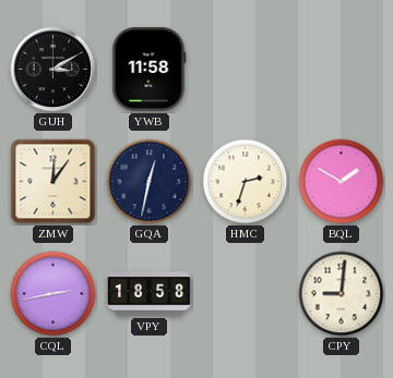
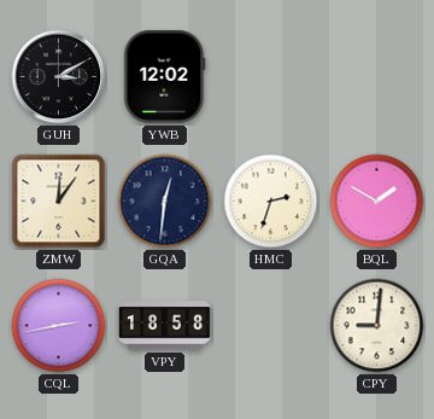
YWB: 11:58 -> 12:02 (165, 76)
GQA: 12:32 -> 12:31 (165, 202)
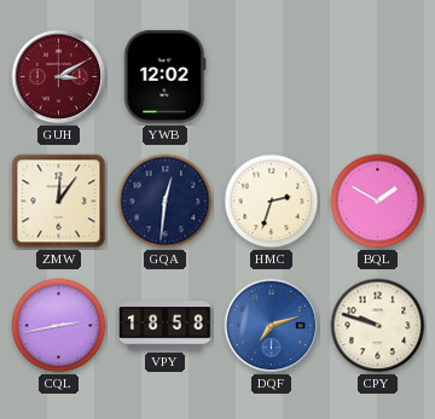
GUH dial: black -> burgundy (59, 77)
DQF: none -> 7:12 (272, 326)
CPY: 9:01 -> 9:48 (378, 326)
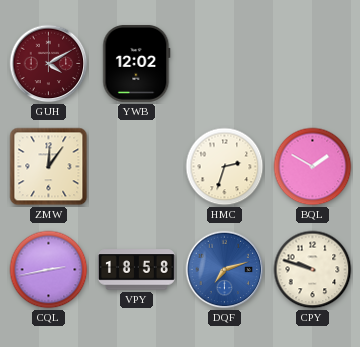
GUH: 3:10 -> 4:10 (49, 64)
GQA: 12:31 -> none (166, 202)
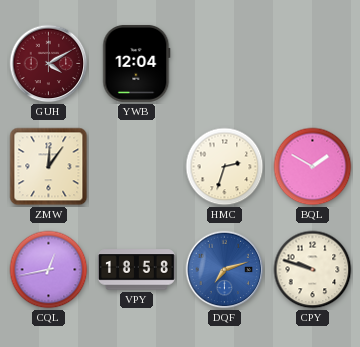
YWB: 12:02 -> 12:04 (137, 63)
CQL: 2:43 -> 12:43 (49, 270)
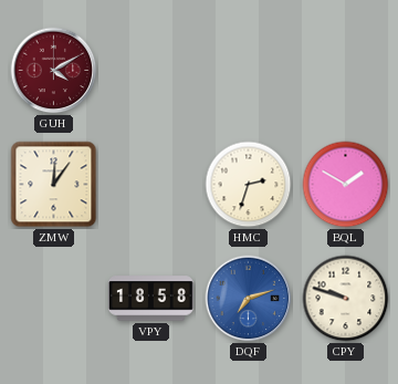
YWB: 12:04 -> none (137, 63)
CQL: 12:43 -> none (49, 270)
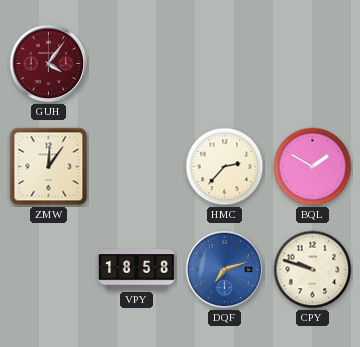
GUH: 4:10 -> 4:06 (49, 64)
HMC: 2:33 -> 2:37 (225, 167)
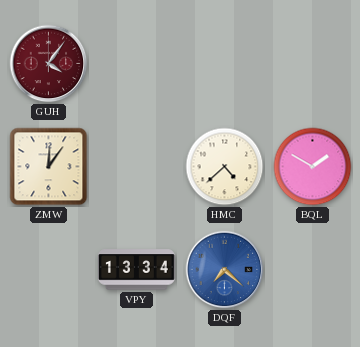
HMC: 2:37 -> 4:38 (225, 167)
VPY: 18:58 -> 13:34 (136, 270)
DQF: 7:12 -> 7:22 (225, 270)
CPY: 9:48 -> none (313, 270)
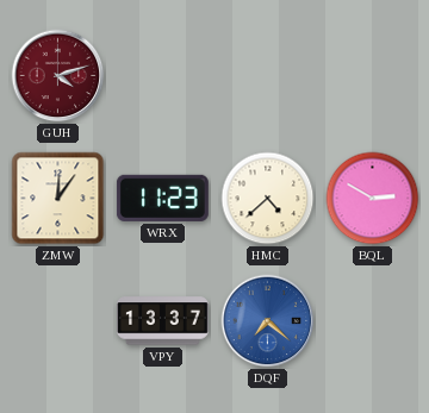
GUH: 4:06 -> 4:12 (58, 76)
WRX: none -> 11:23 (162, 198)
BQL: 1:50 -> 2:50 (373, 199)
VPY: 13:34 -> 13:37 (162, 321)
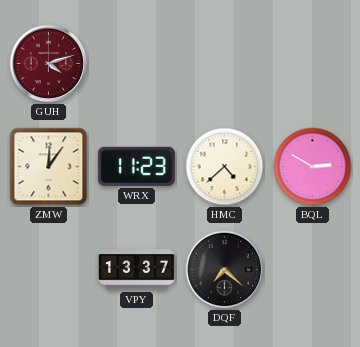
DQF dial: blue -> black (225, 270)
